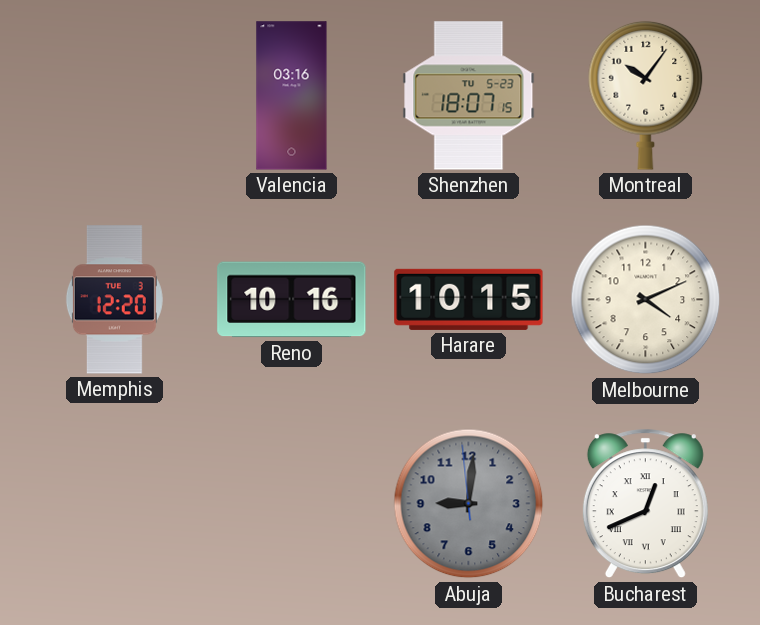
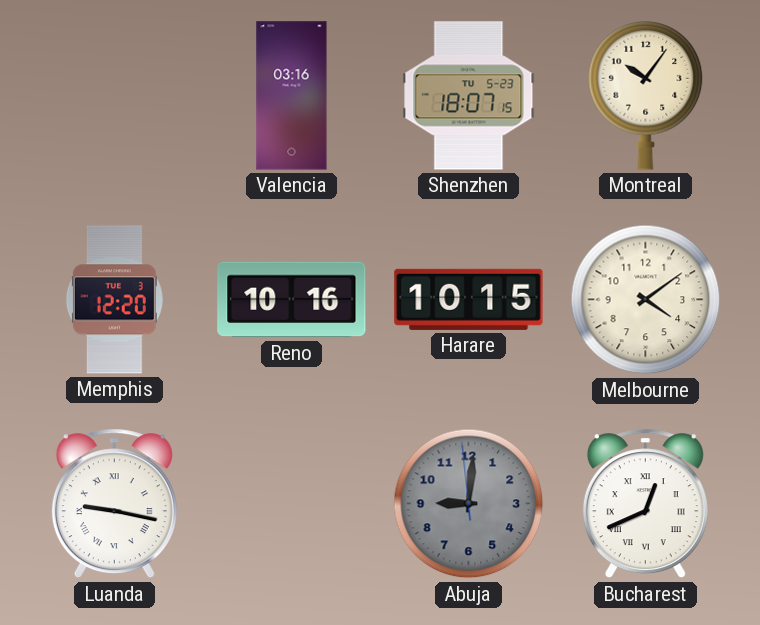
Melbourne: 4:11 -> 4:09 (646, 300)
Luanda: none -> 9:17 (114, 504)
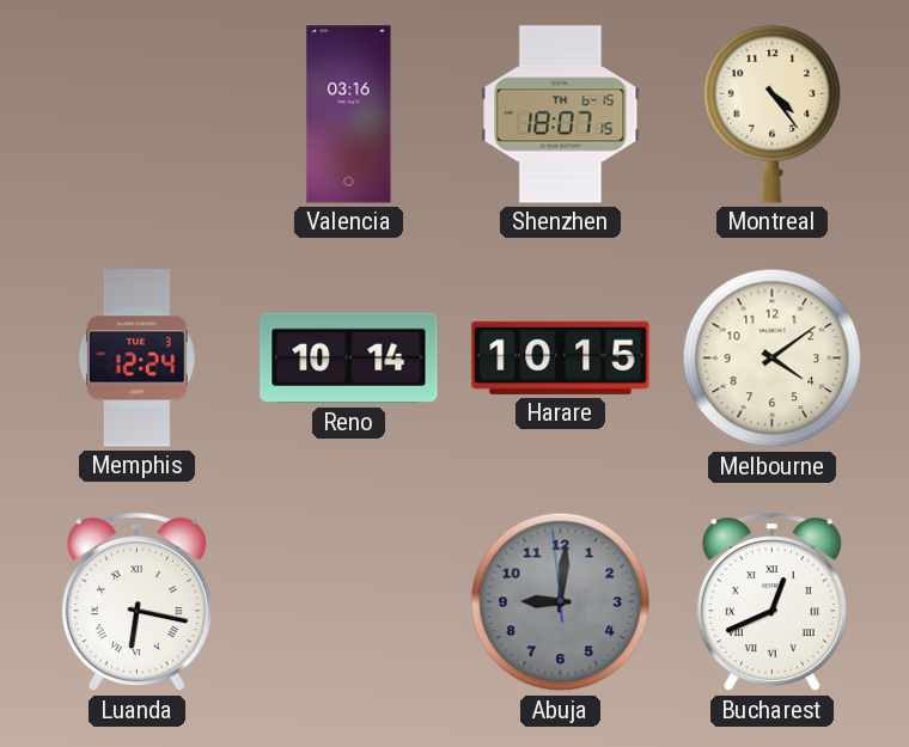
Shenzhen date: TU 5-23 -> TH 6-15 (561, 115)
Montreal: 10:06 -> 4:24 (773, 114)
Memphis: 12:20 -> 12:24 (136, 359)
Reno: 10:16 -> 10:14 (349, 359)
Luanda: 9:17 -> 6:17 (136, 602)
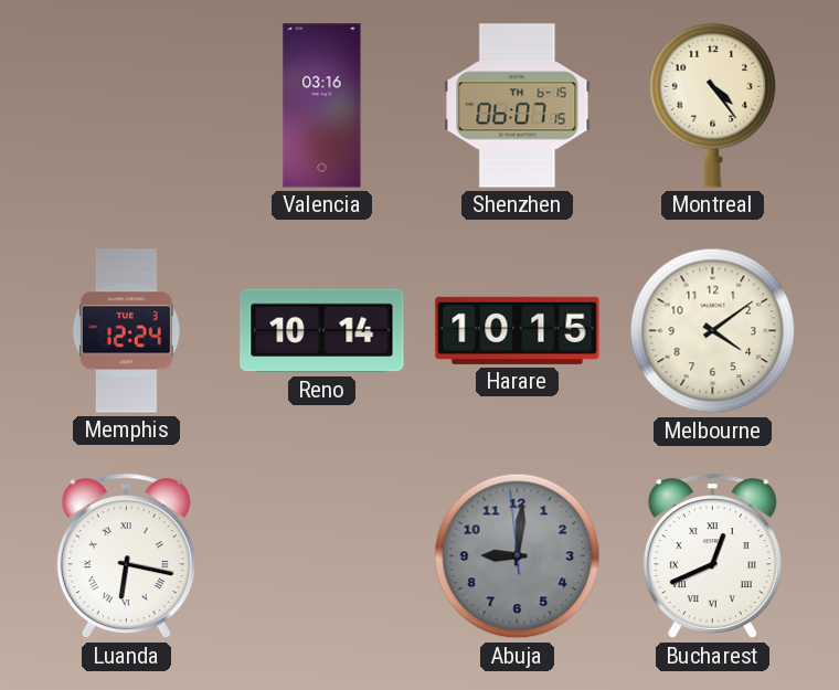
Shenzhen: 18:07 -> 06:07 (518, 106)
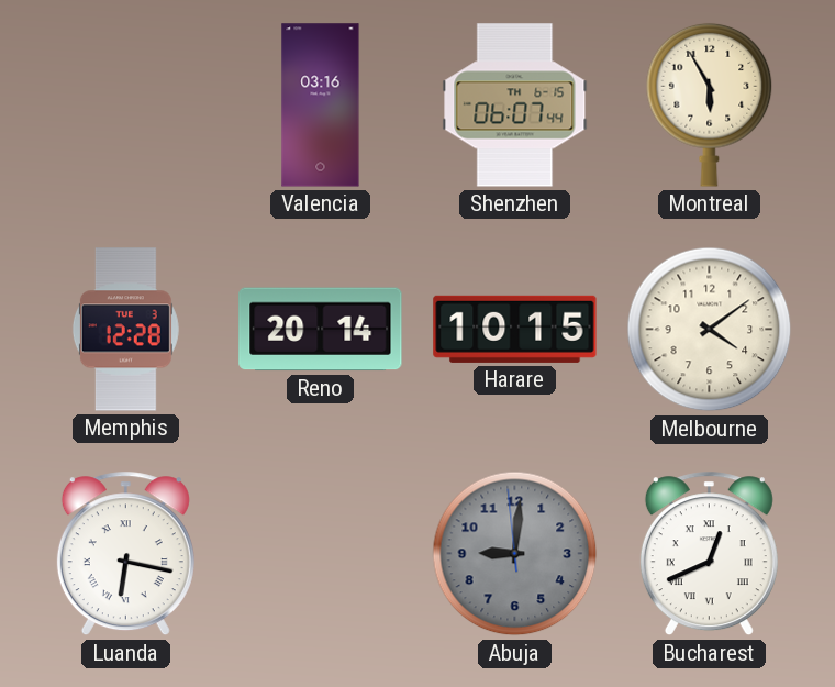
Shenzhen: 06:07:15 -> 06:07:44 (515, 106)
Montreal: 4:24 -> 5:55 (710, 104)
Memphis: 12:24 -> 12:28 (125, 330)
Reno: 10:14 -> 20:14 (321, 330)
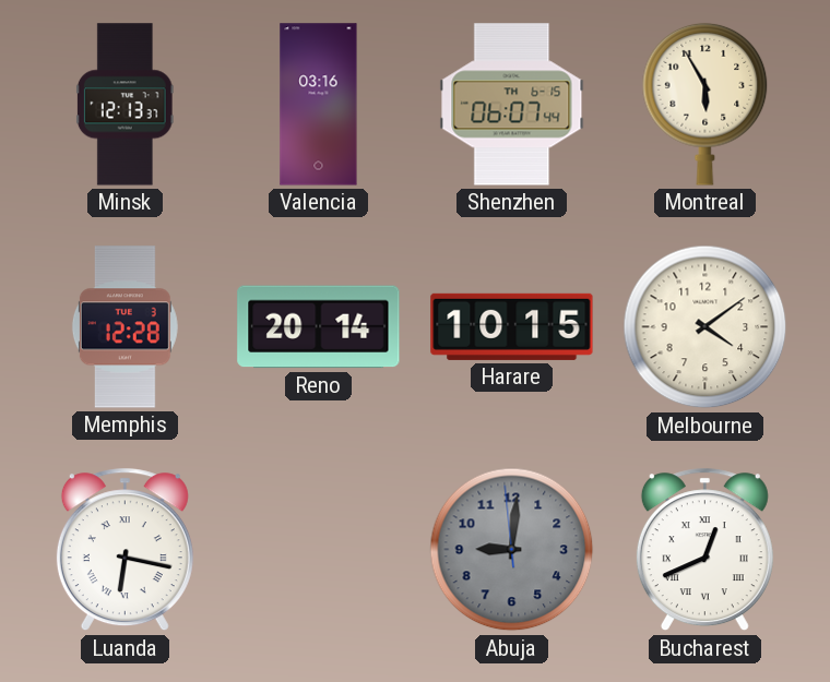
Minsk: none -> 12:13 (124, 105)
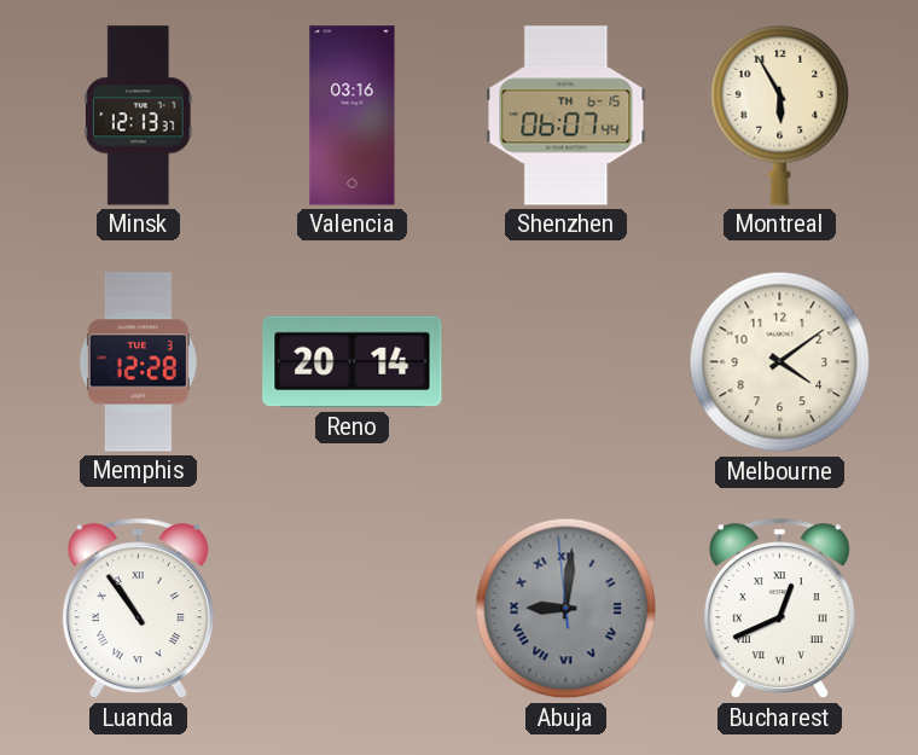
Harare: 10:15 -> none (512, 326)
Luanda: 6:17 -> 10:54 (138, 609)
Abuja numerals: Arabic -> Roman (567, 609)
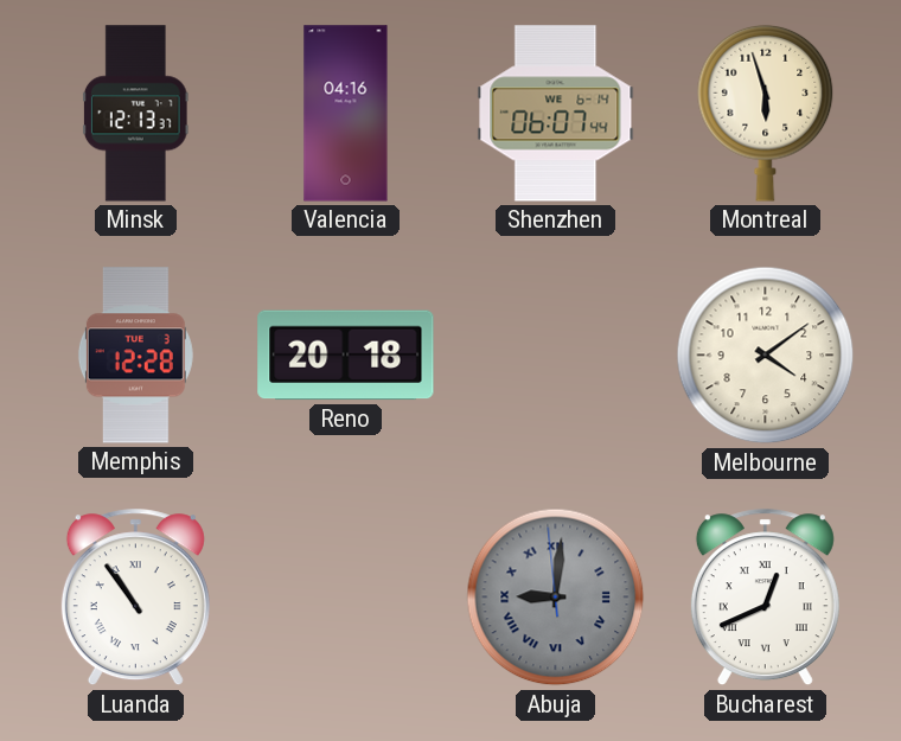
Valencia: 03:16 -> 04:16 (346, 114)
Shenzhen date: TH 6-15 -> WE 6-14 (556, 114)
Montreal: 5:55 -> 5:57 (766, 113)
Reno: 20:14 -> 20:18 (346, 356)
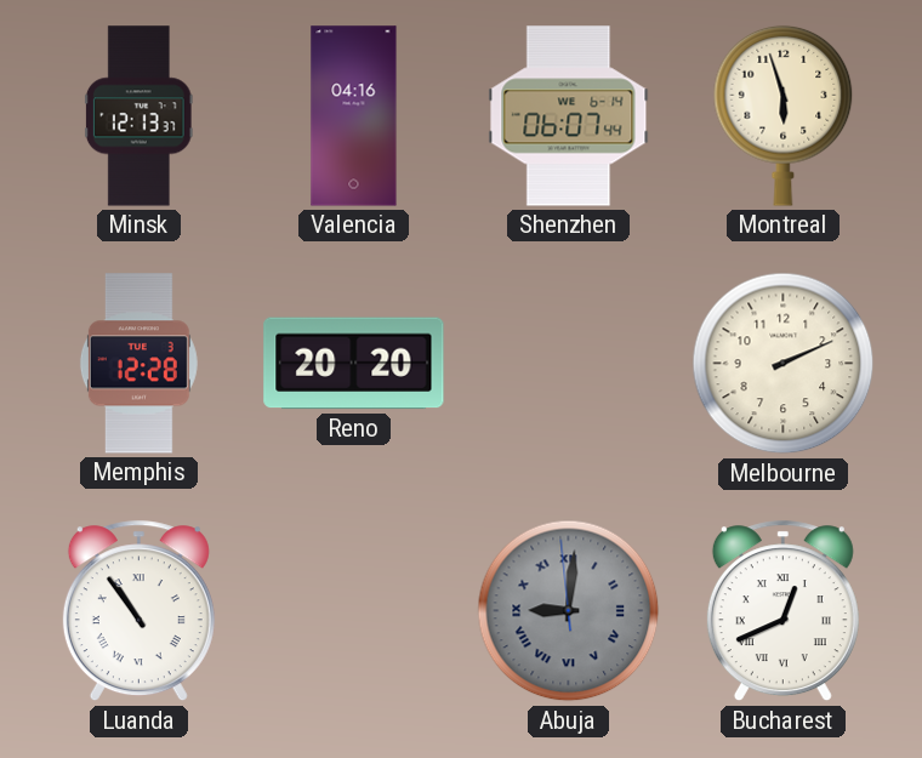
Reno: 20:18 -> 20:20 (354, 364)
Melbourne: 4:09 -> 2:11 (784, 364)
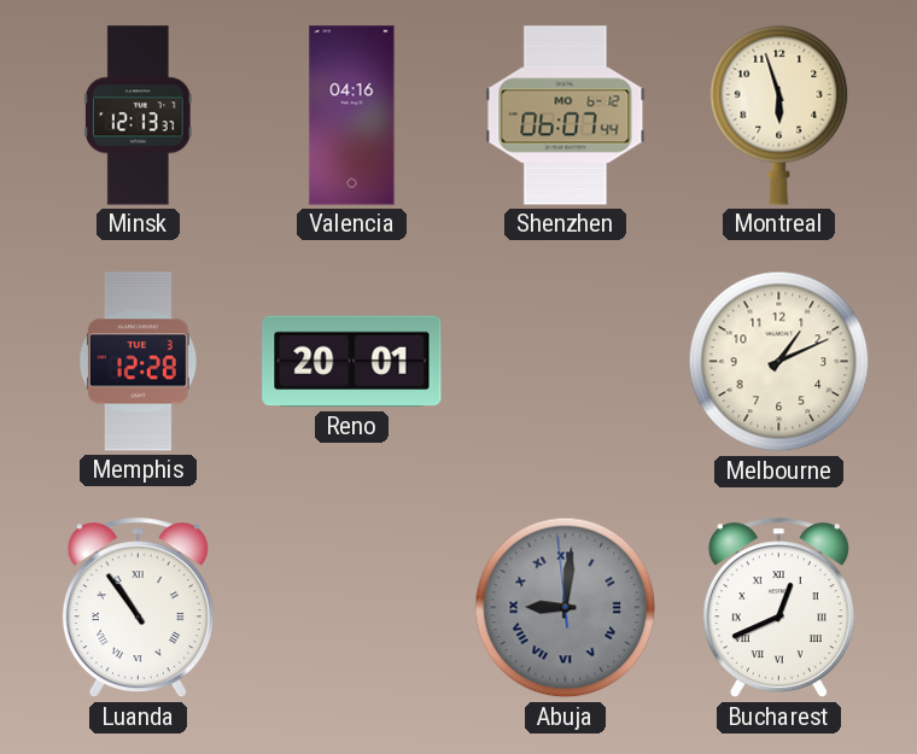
Shenzhen date: WE 6-14 -> MO 6-12 (566, 116)
Reno: 20:20 -> 20:01 (352, 362)
Melbourne: 2:11 -> 1:11 (779, 362)
